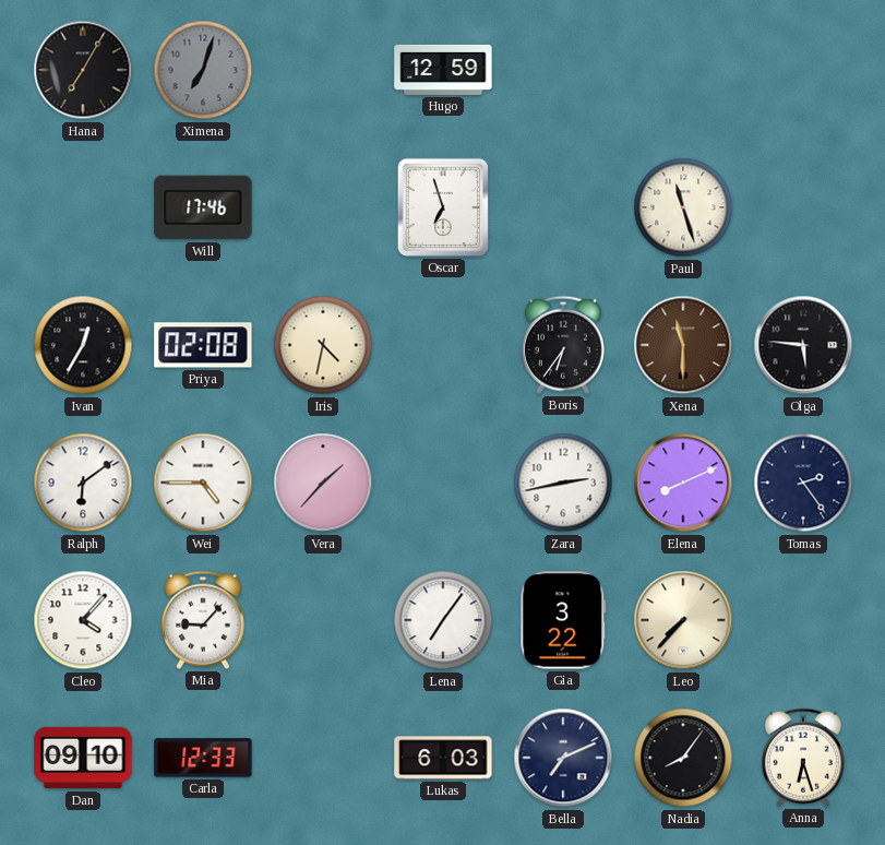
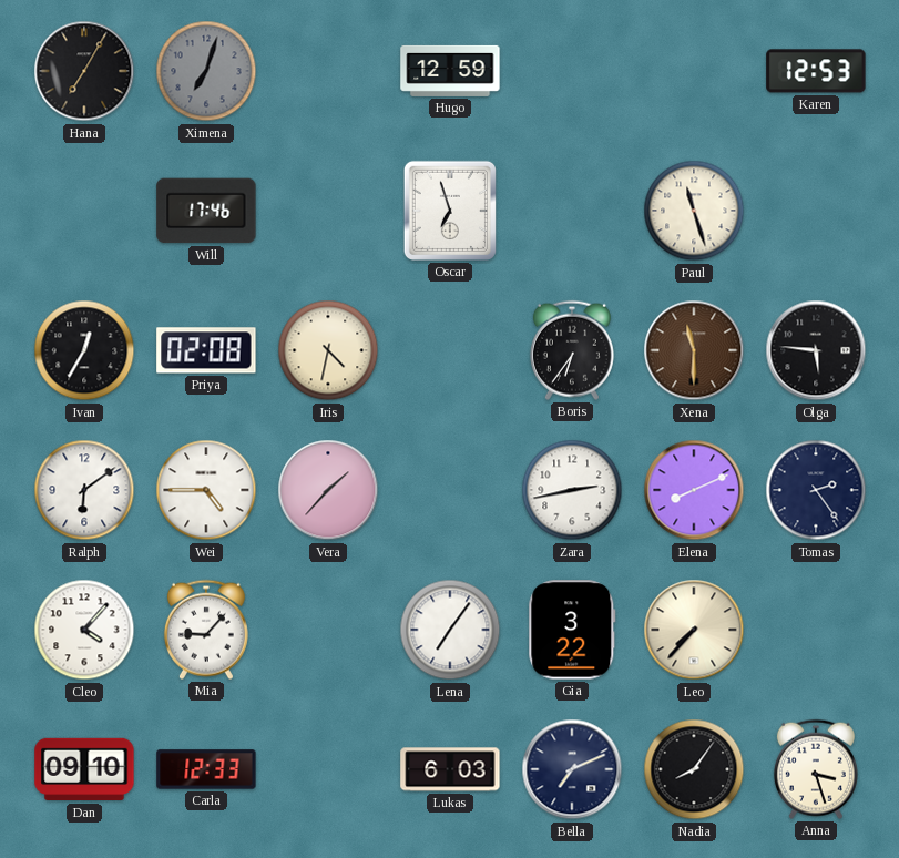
Karen: none -> 12:53 (816, 71)
Anna: 6:27 -> 3:27 (816, 769)
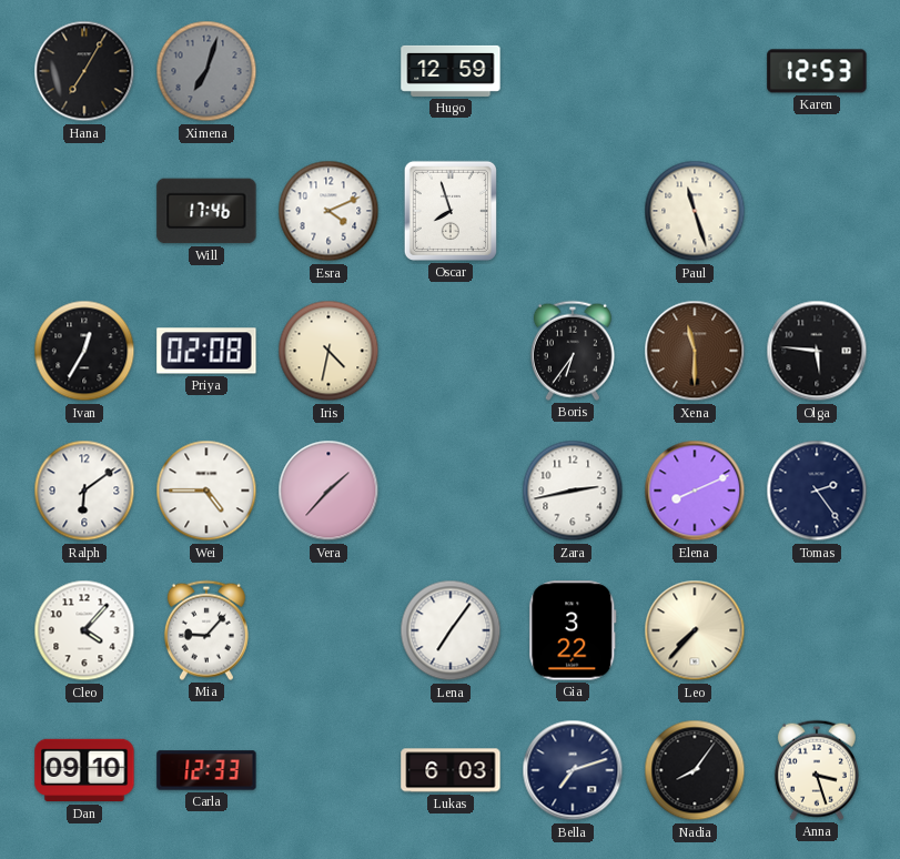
Esra: none -> 4:11 (328, 211)
Oscar: 6:57 -> 7:57 (451, 211)
Bella: 7:11 -> 7:12 (573, 770)
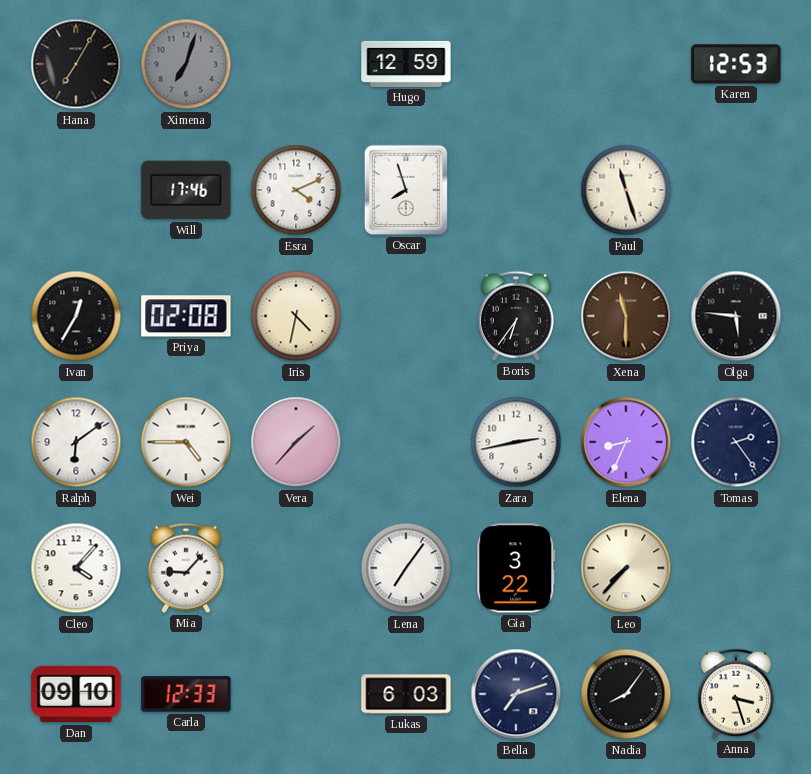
Elena: 8:11 -> 8:34 (626, 442)
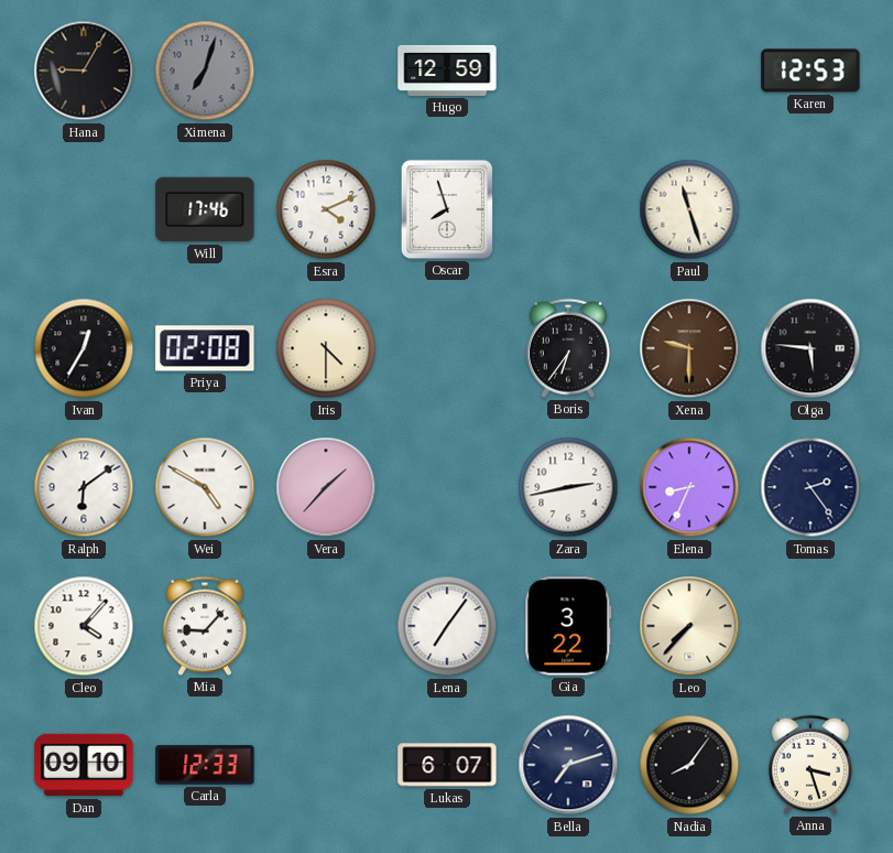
Hana: 7:05 -> 9:05 (84, 71)
Iris: 4:32 -> 4:30 (326, 348)
Xena: 11:30 -> 9:30 (689, 348)
Wei: 4:45 -> 4:50 (205, 487)
Lukas: 6:03 -> 6:07 (447, 765)
